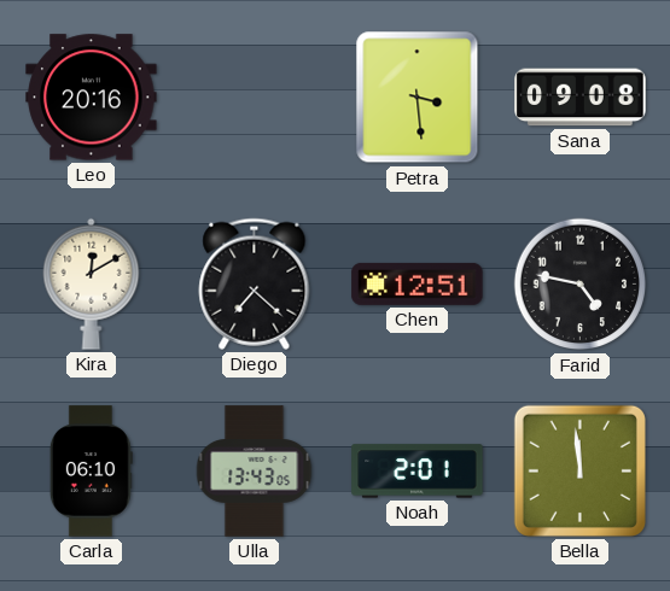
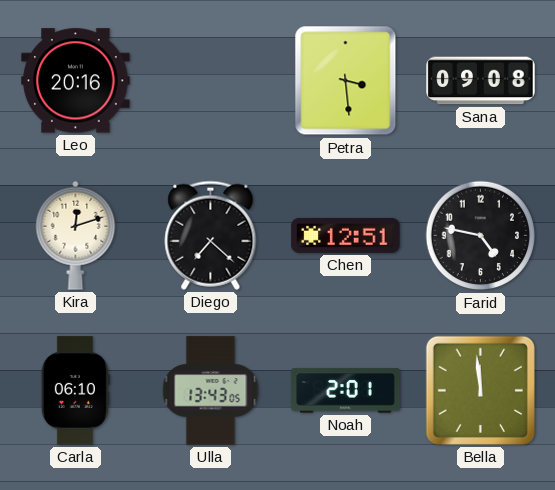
Kira: 12:10 -> 12:12 (76, 235)
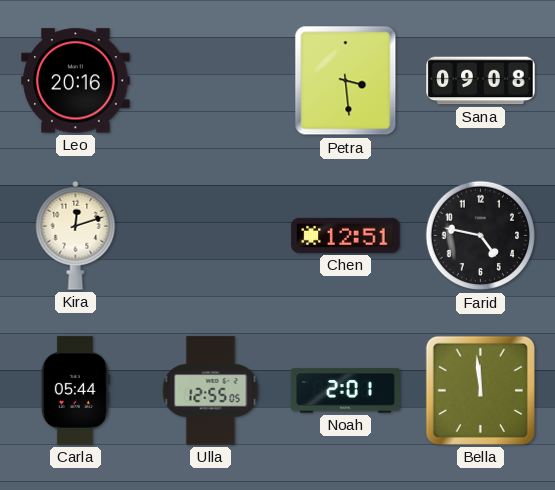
Diego: 7:22 -> none (211, 235)
Carla: 06:10 -> 05:44 (75, 391)
Ulla: 13:43 -> 12:55 (211, 391)
